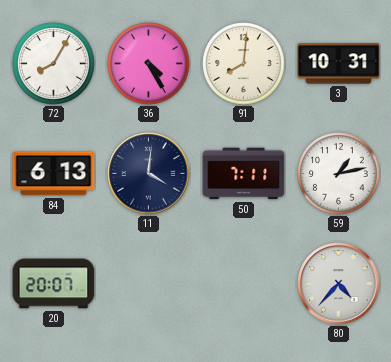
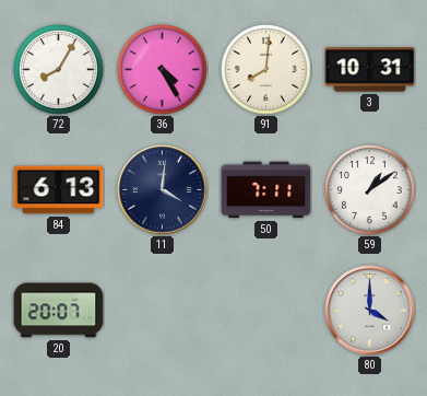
59: 1:13 -> 1:09 (370, 190)
80: 4:37 -> 4:00 (370, 311)
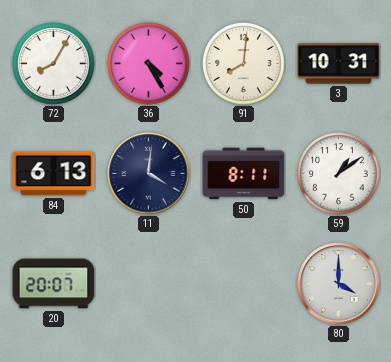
50: 7:11 -> 8:11 (244, 174)
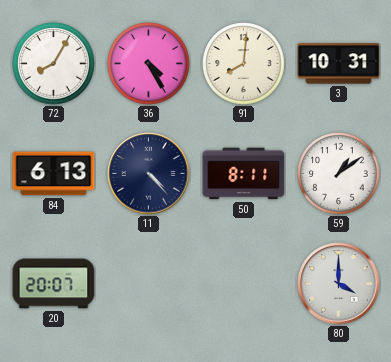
11: 4:01 -> 4:23 (149, 174)
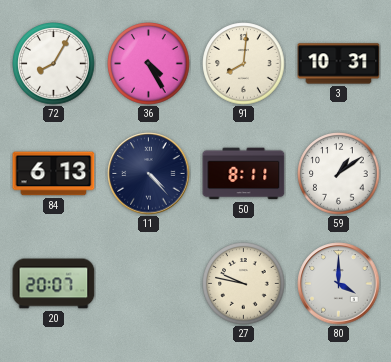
27: none -> 9:47 (244, 284)
